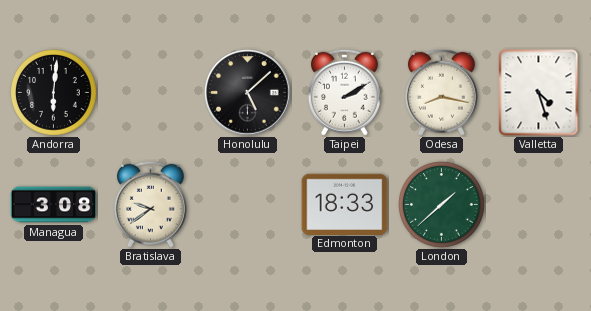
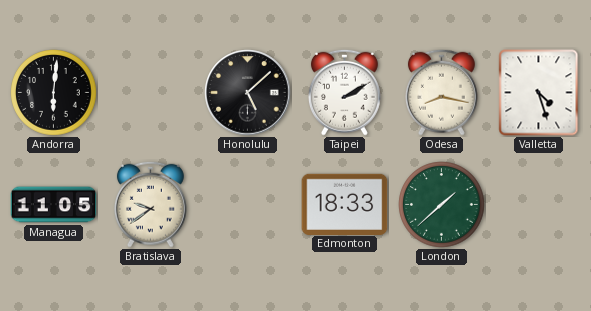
Managua: 3:08 -> 11:05 (54, 205)
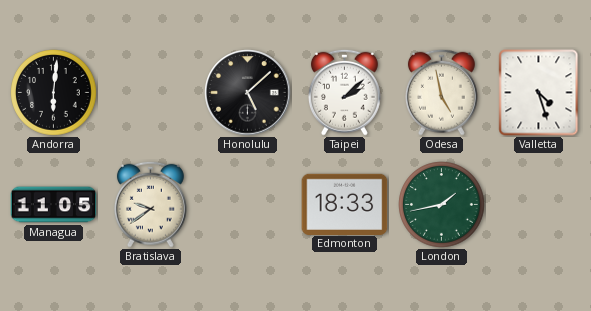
Taipei: 2:10 -> 2:08 (344, 92)
Odesa: 8:17 -> 4:58 (441, 92)
London: 1:38 -> 1:43 (442, 205)
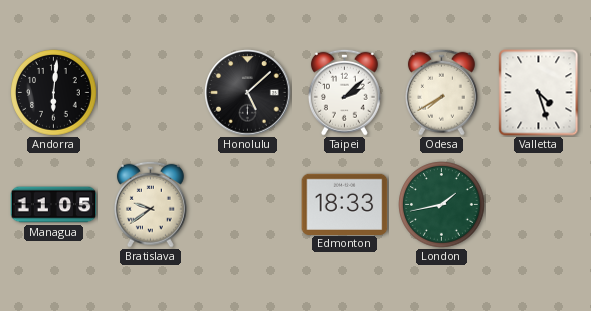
Odesa: 4:58 -> 7:40 (441, 92)
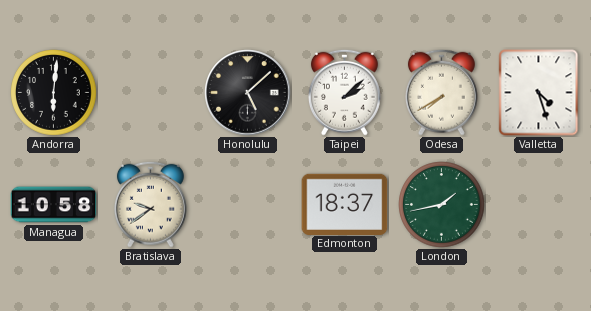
Managua: 11:05 -> 10:58 (54, 205)
Edmonton: 18:33 -> 18:37 (345, 204)
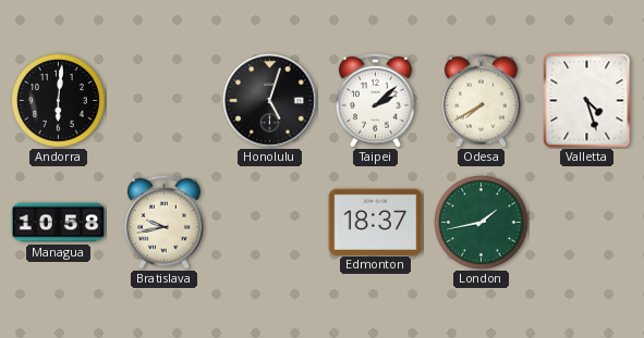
Honolulu: 5:08 -> 5:03 (270, 101)
Bratislava: 9:39 -> 9:43 (163, 222)
